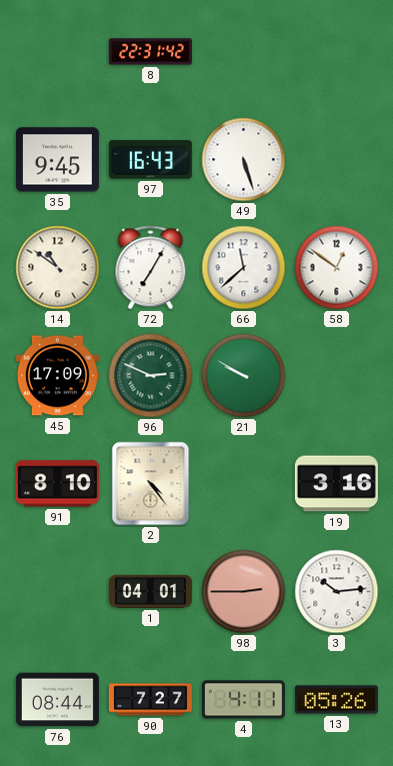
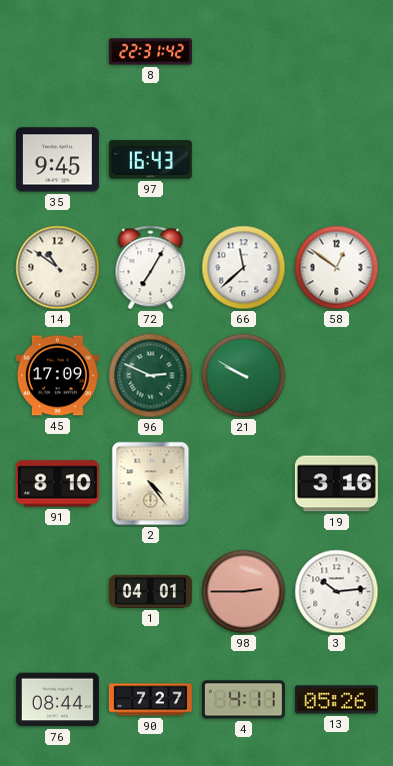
49: 5:27 -> none (244, 160)
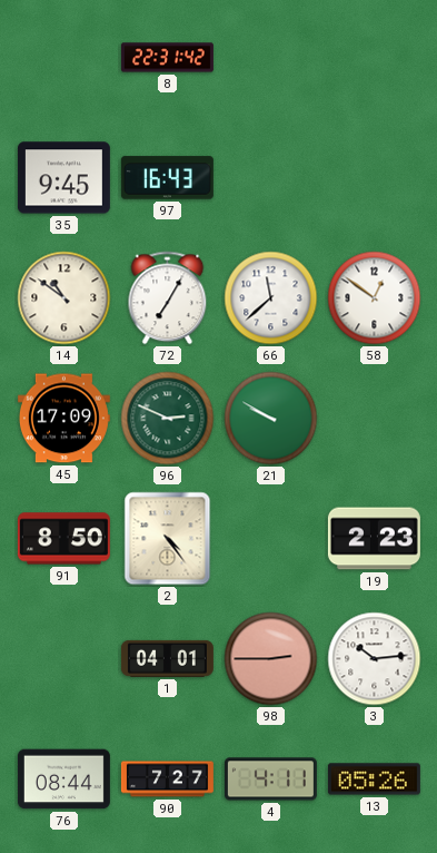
91: 8:10 -> 8:50 (63, 539)
19: 3:16 -> 2:23 (374, 539)
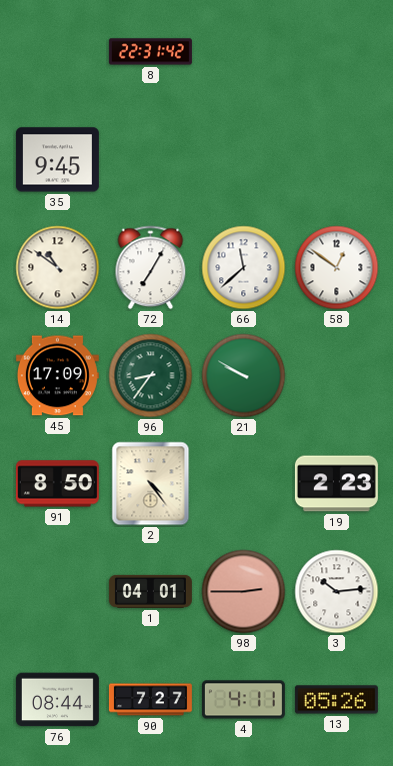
97: 16:43 -> none (167, 178)
96: 2:49 -> 8:36 (151, 376)
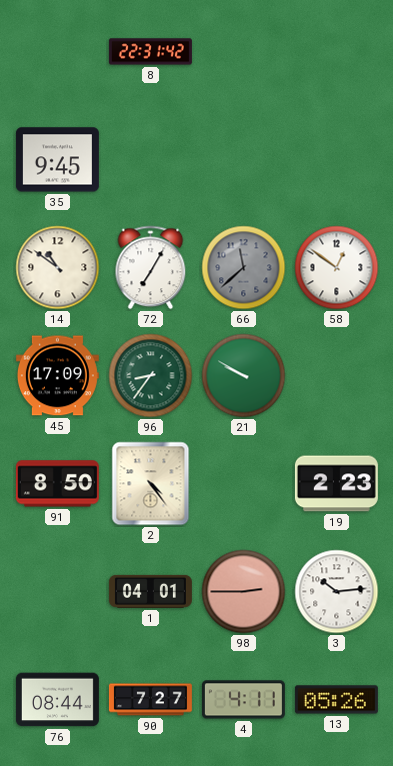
66 dial: white -> grey (244, 268)
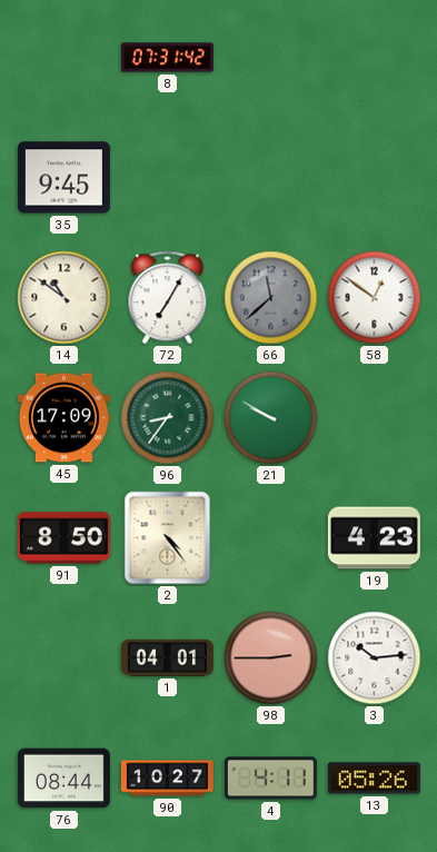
8: 22:31 -> 07:31 (167, 58)
19: 2:23 -> 4:23 (374, 538)
90: 7:27 -> 10:27 (167, 779)
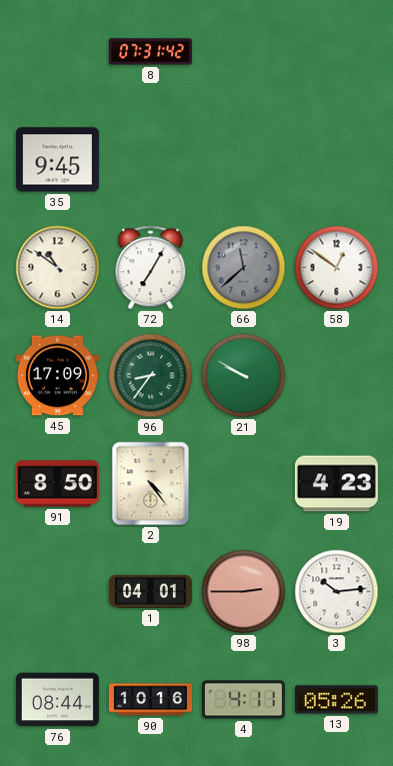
90: 10:27 -> 10:16 (150, 700)
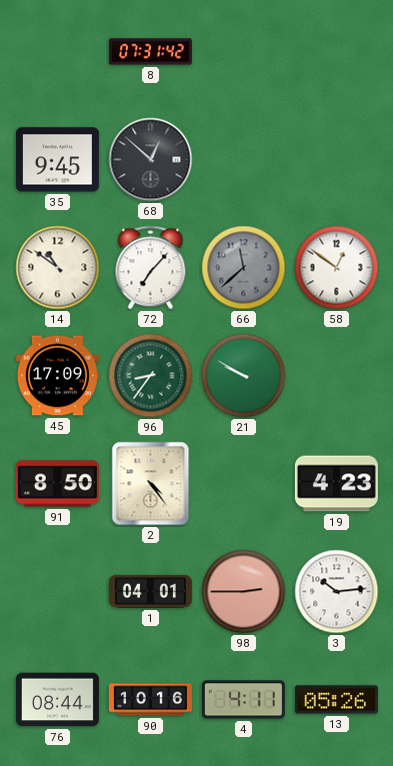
68: none -> 12:52 (151, 160)
72: 7:05 -> 7:07 (151, 268)
